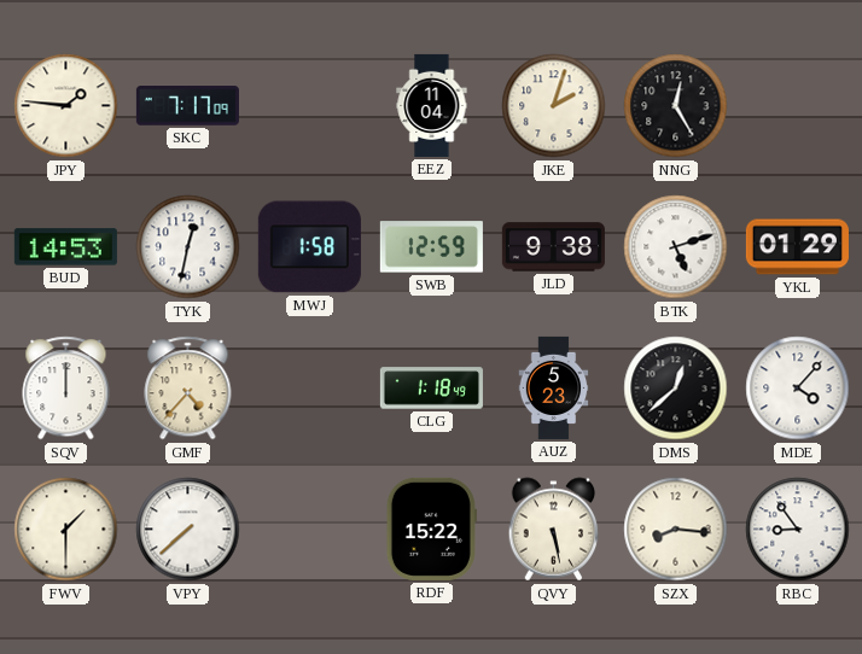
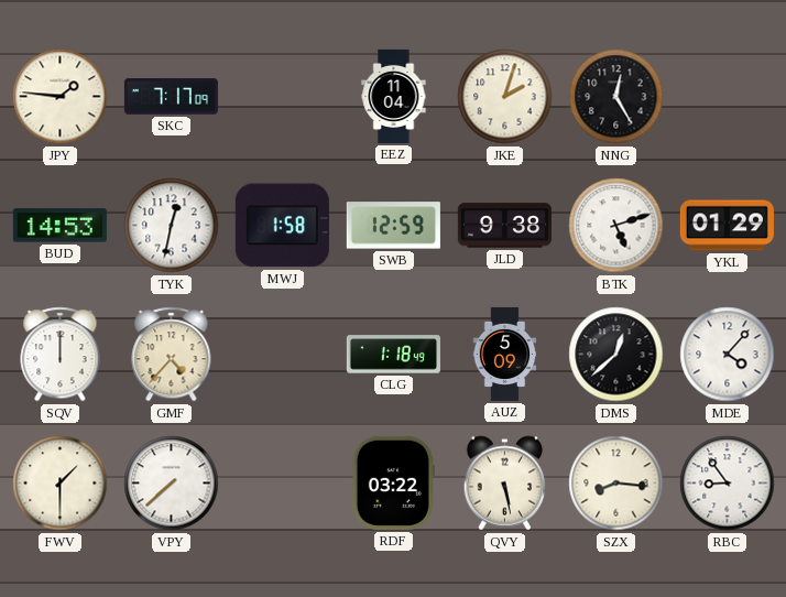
AUZ: 5:23 -> 5:09 (505, 354)
RDF: 15:22 -> 03:22 (393, 482)
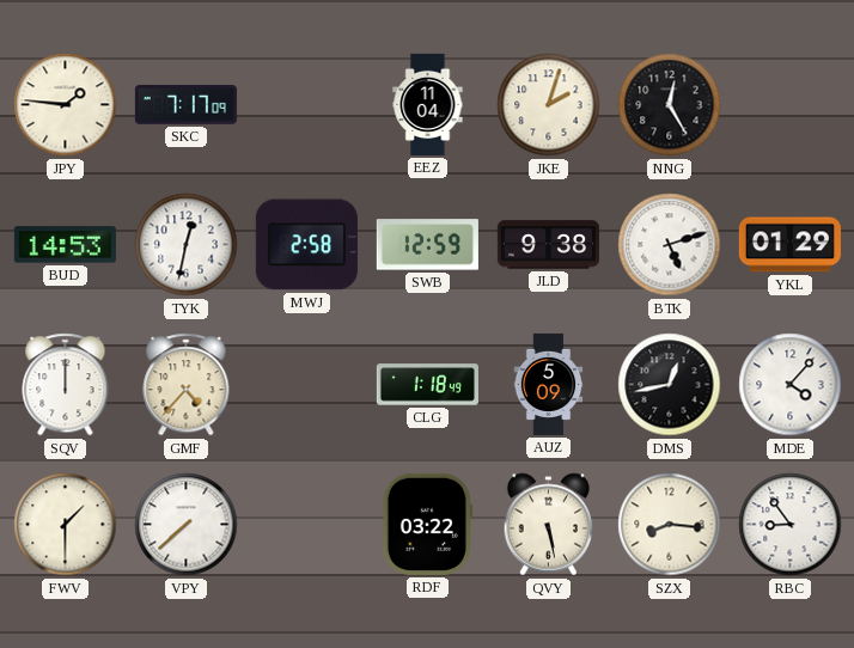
MWJ: 1:58 -> 2:58 (306, 245)
DMS: 12:38 -> 12:43 (670, 385)
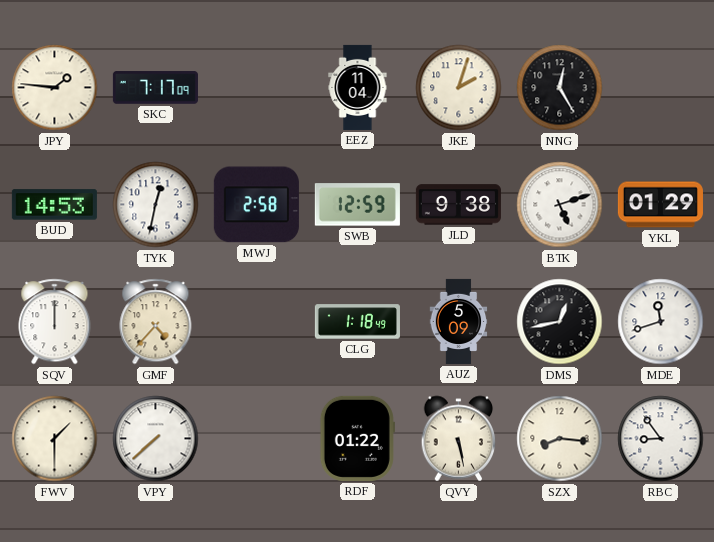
MDE: 4:07 -> 11:42 (661, 322)
RDF: 03:22 -> 01:22 (357, 438)
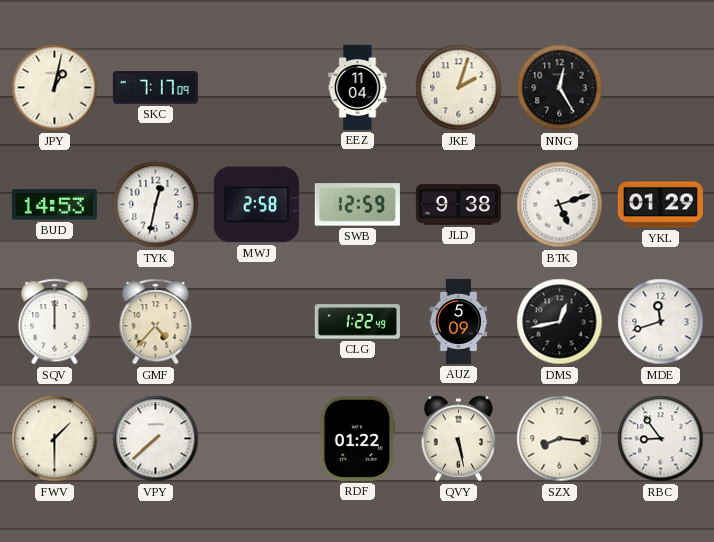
JPY: 1:46 -> 1:02 (55, 88)
CLG: 1:18 -> 1:22 (357, 322)
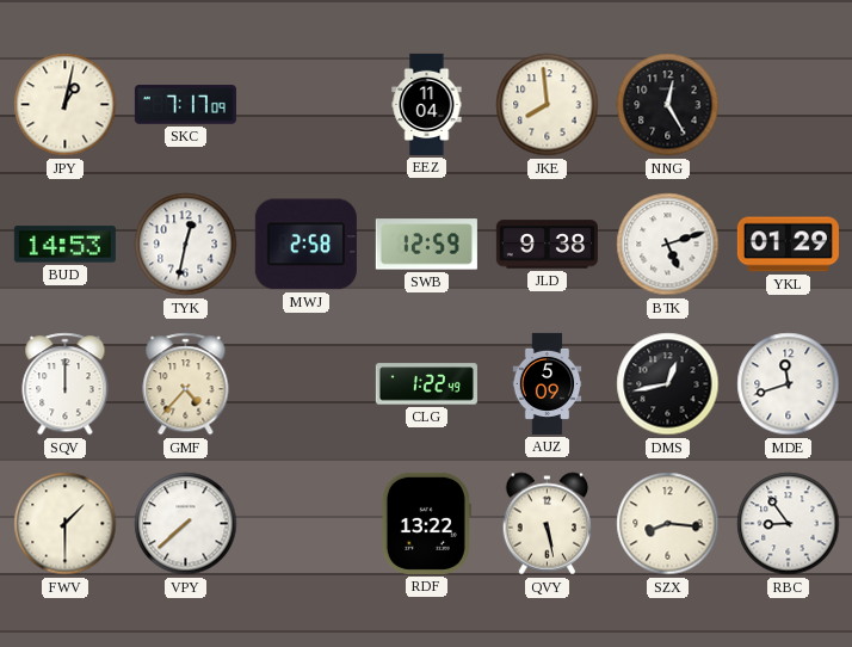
JKE: 2:03 -> 7:59 (548, 105)
RDF: 01:22 -> 13:22 (426, 523)
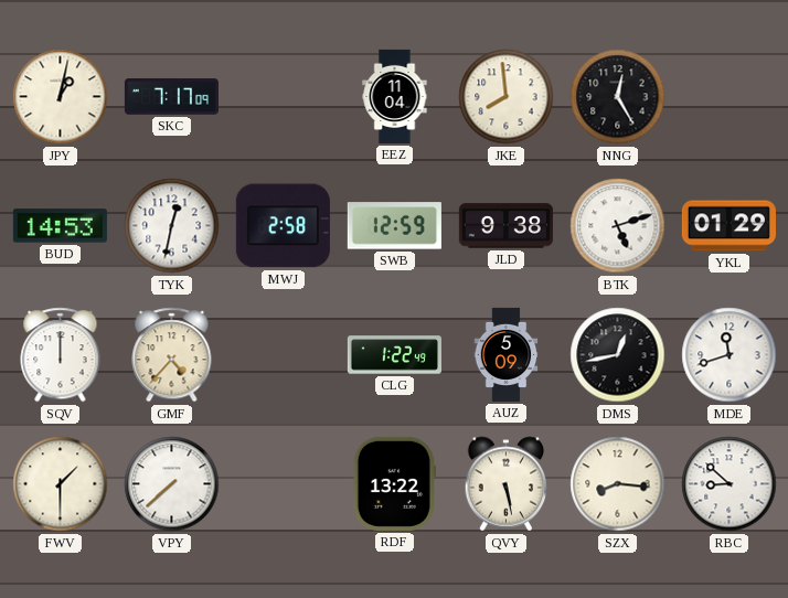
RBC: 8:54 -> 8:52 (730, 484)
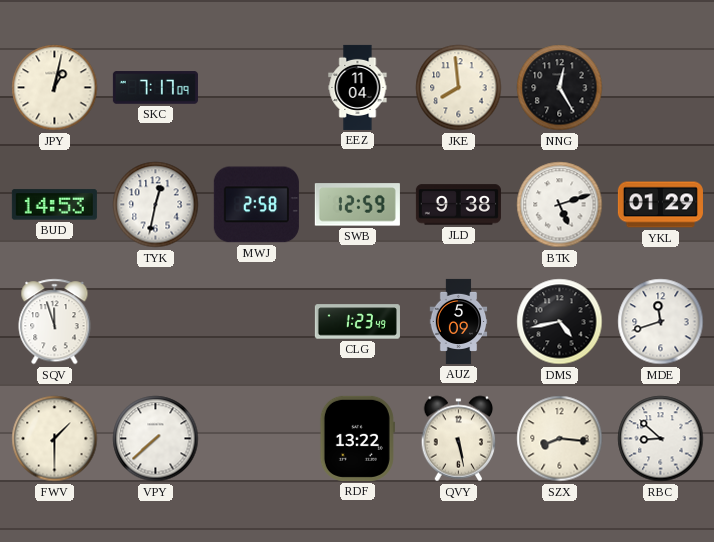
SQV: 12:00 -> 11:57 (55, 322)
GMF: 4:37 -> none (172, 355)
CLG: 1:22 -> 1:23 (357, 322)
DMS: 12:43 -> 4:43 (560, 322)
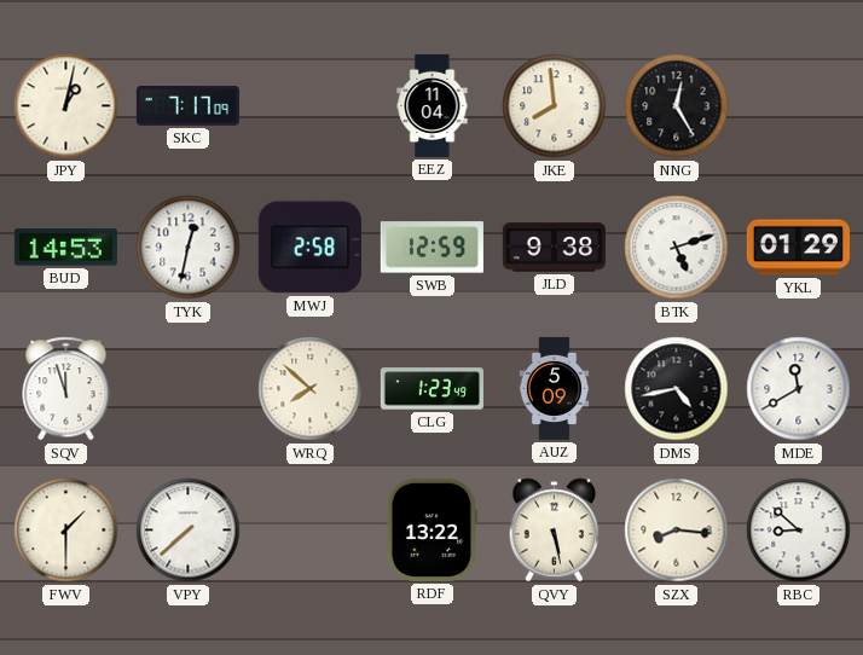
WRQ: none -> 7:52 (311, 389)
MDE: 11:42 -> 11:40 (799, 389)
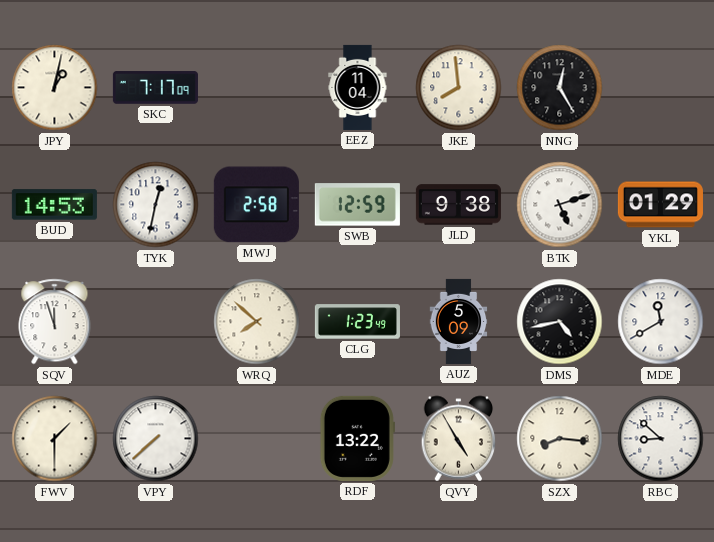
QVY: 5:28 -> 4:55 (459, 439)
